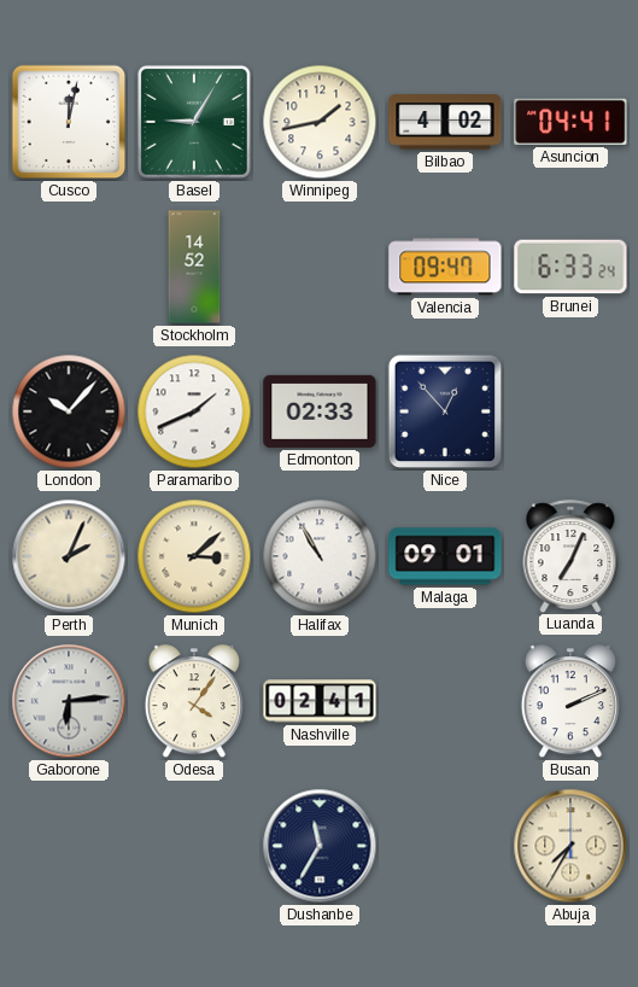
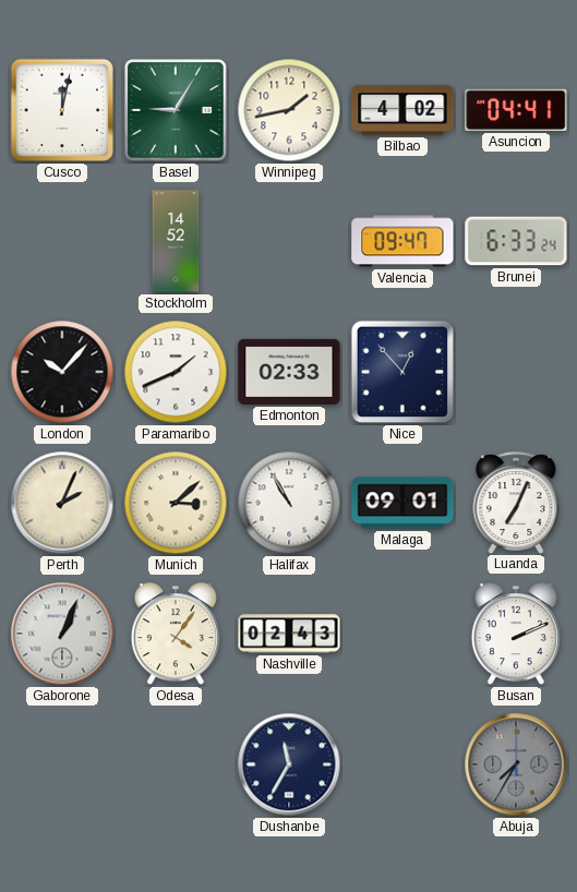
Gaborone: 6:14 -> 1:04 (62, 634)
Nashville: 02:41 -> 02:43 (289, 634)
Abuja dial: cream -> grey (516, 764)
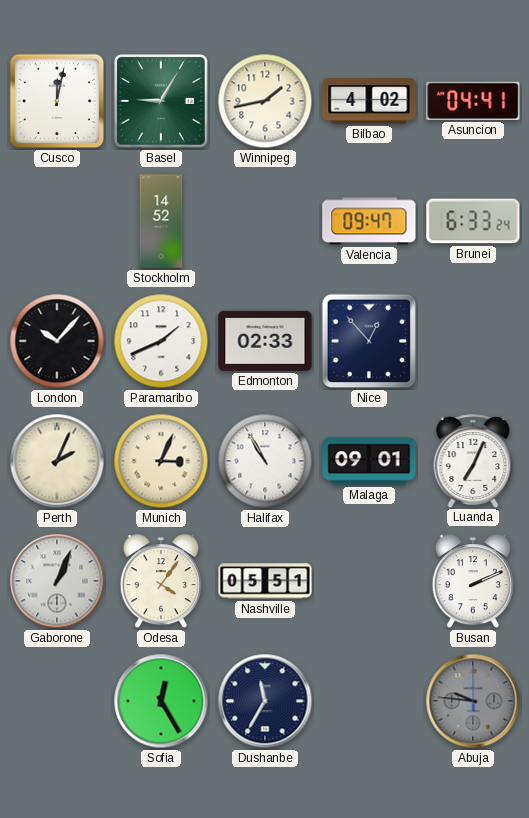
Munich: 3:08 -> 3:04 (161, 461)
Nashville: 02:43 -> 05:51 (265, 581)
Sofia: none -> 12:25 (161, 701)
Abuja: 7:35 -> 9:46 (473, 701)
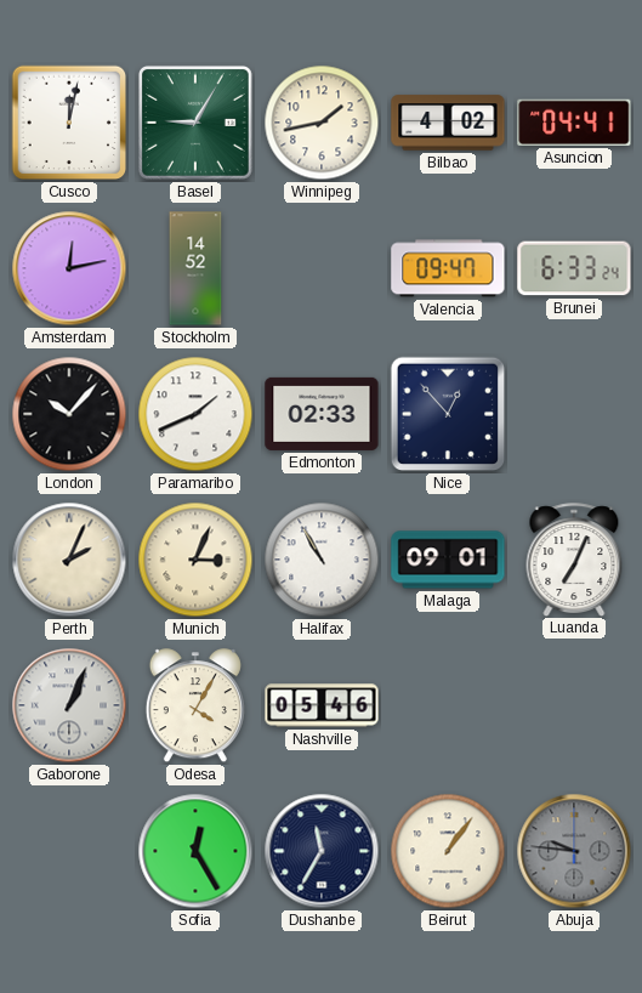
Amsterdam: none -> 12:13 (69, 268)
Odesa: 4:06 -> 4:05 (195, 707)
Nashville: 05:51 -> 05:46 (322, 705)
Busan: 2:11 -> none (473, 582)
Beirut: none -> 1:06 (448, 851)
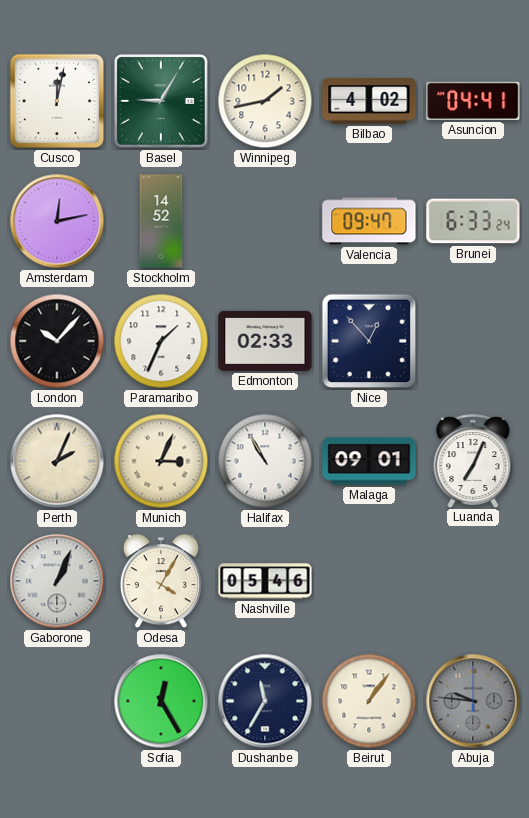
Paramaribo: 1:41 -> 1:34 (161, 341)
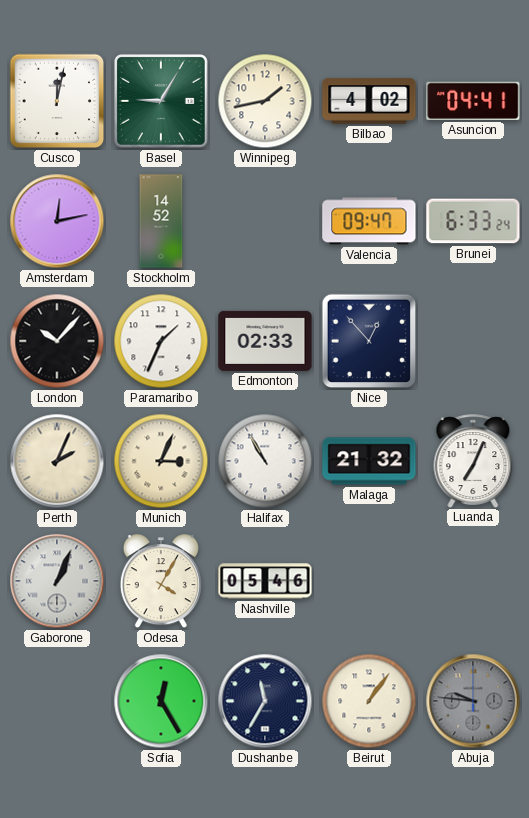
Malaga: 09:01 -> 21:32 (369, 461)
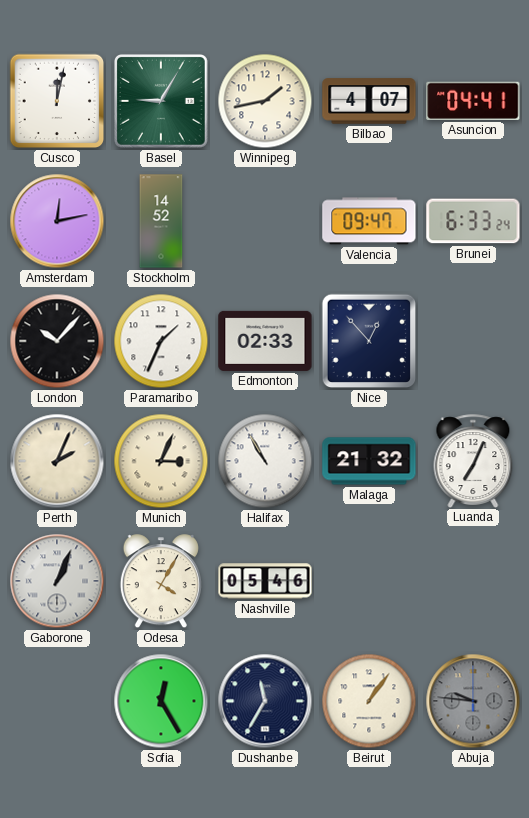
Bilbao: 4:02 -> 4:07 (369, 101)
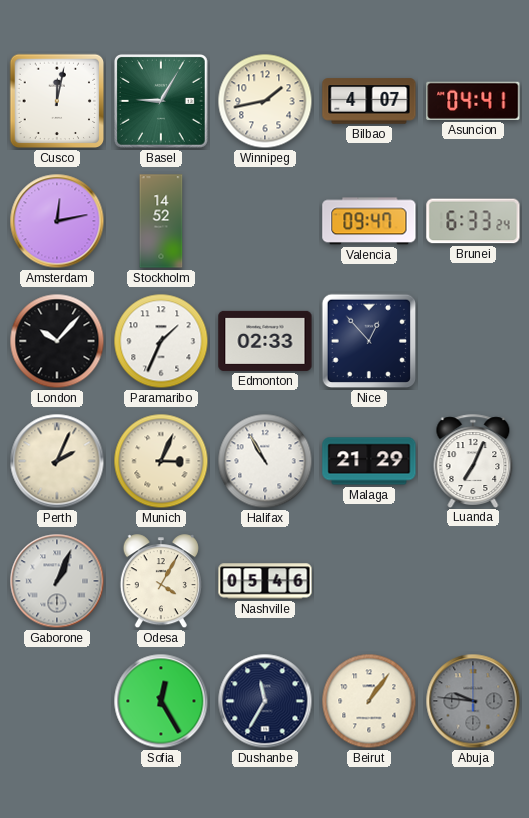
Malaga: 21:32 -> 21:29 (369, 461)
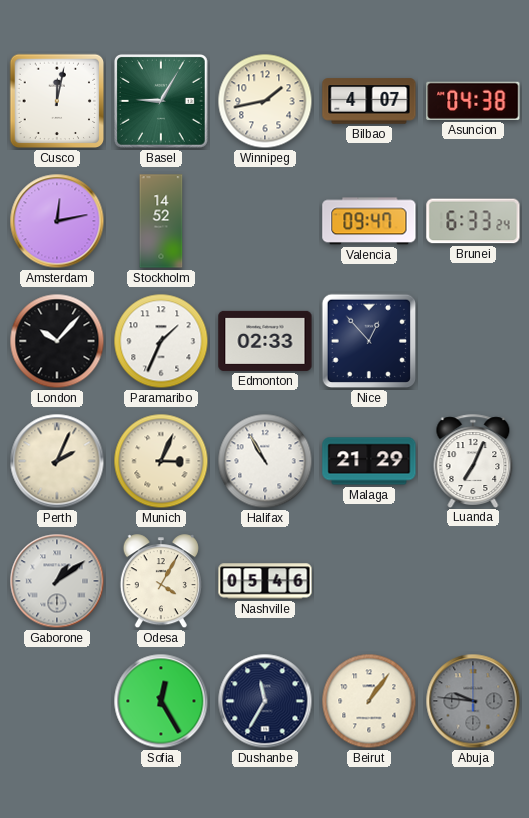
Asuncion: 04:41 -> 04:38 (473, 101)
Gaborone: 1:04 -> 1:09 (57, 581)
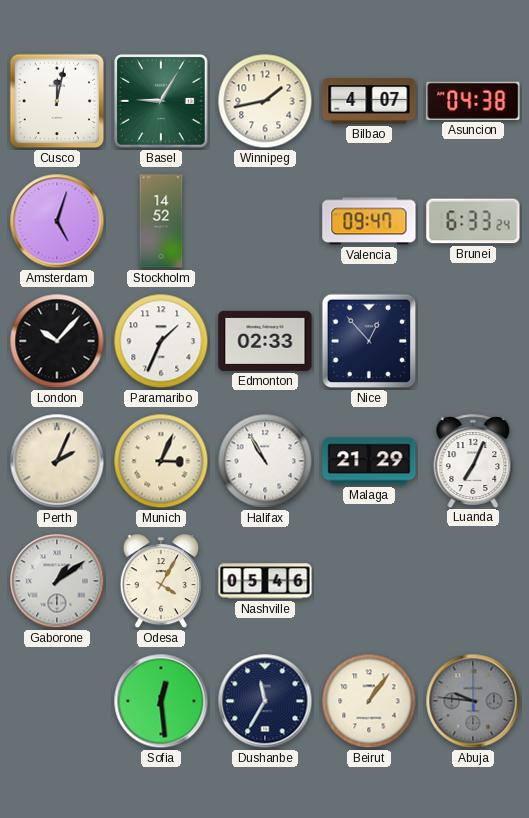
Amsterdam: 12:13 -> 5:03 (57, 221)
Sofia: 12:25 -> 12:29 (161, 701)
